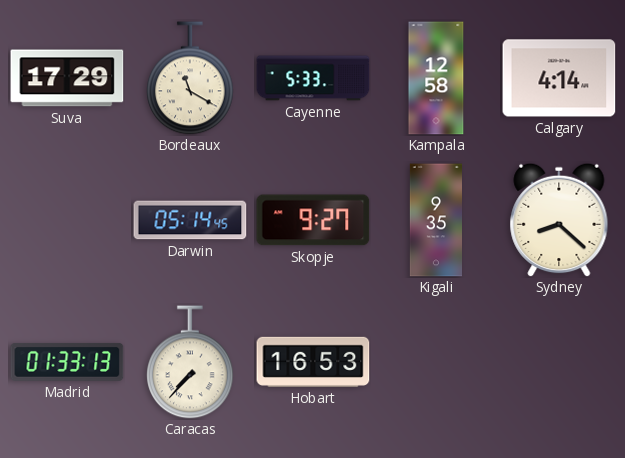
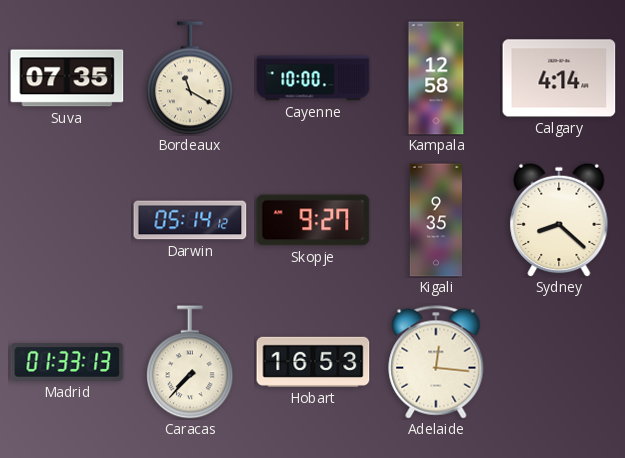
Suva: 17:29 -> 07:35 (67, 78)
Cayenne: 5:33 -> 10:00 (313, 78)
Darwin: 05:14:45 -> 05:14:12 (190, 220)
Adelaide: none -> 12:16 (436, 362)
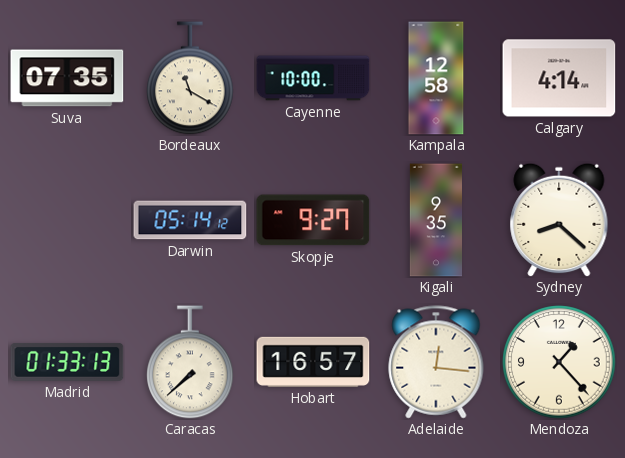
Caracas: 7:37 -> 7:38 (191, 362)
Hobart: 16:53 -> 16:57 (313, 362)
Mendoza: none -> 1:23 (559, 362)
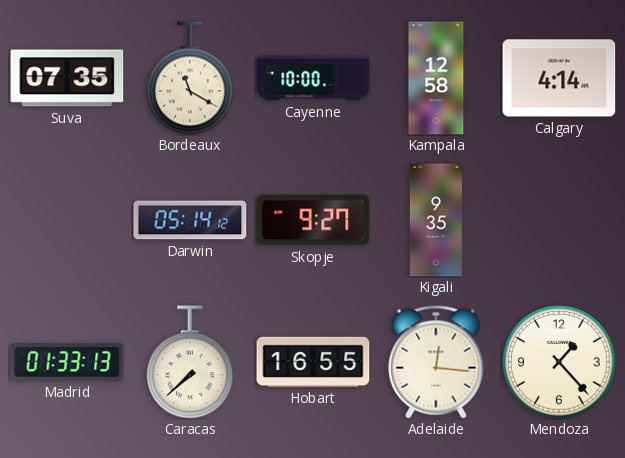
Sydney: 8:22 -> none (559, 220)
Hobart: 16:57 -> 16:55 (313, 362)
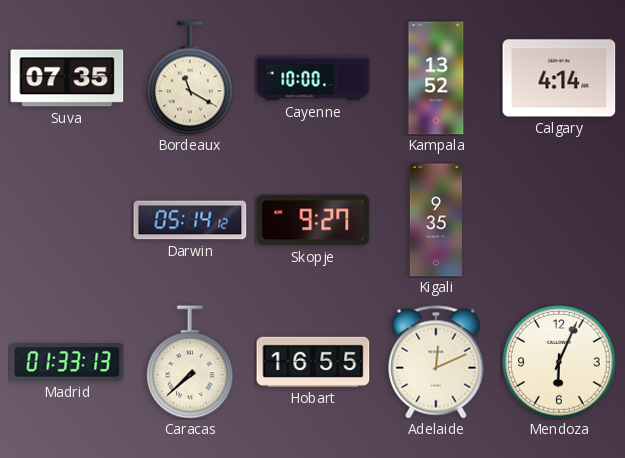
Kampala: 12:58 -> 13:52 (436, 78)
Adelaide: 12:16 -> 12:11 (436, 362)
Mendoza: 1:23 -> 6:04 (559, 362)
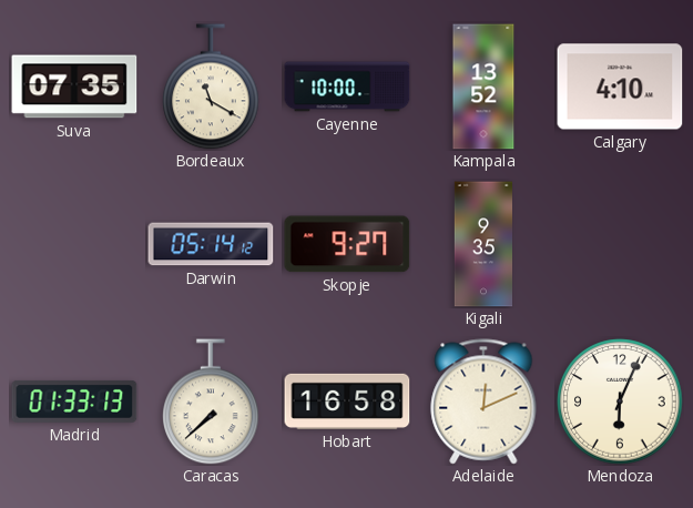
Calgary: 4:14 -> 4:10 (620, 87)
Hobart: 16:55 -> 16:58 (347, 402)
